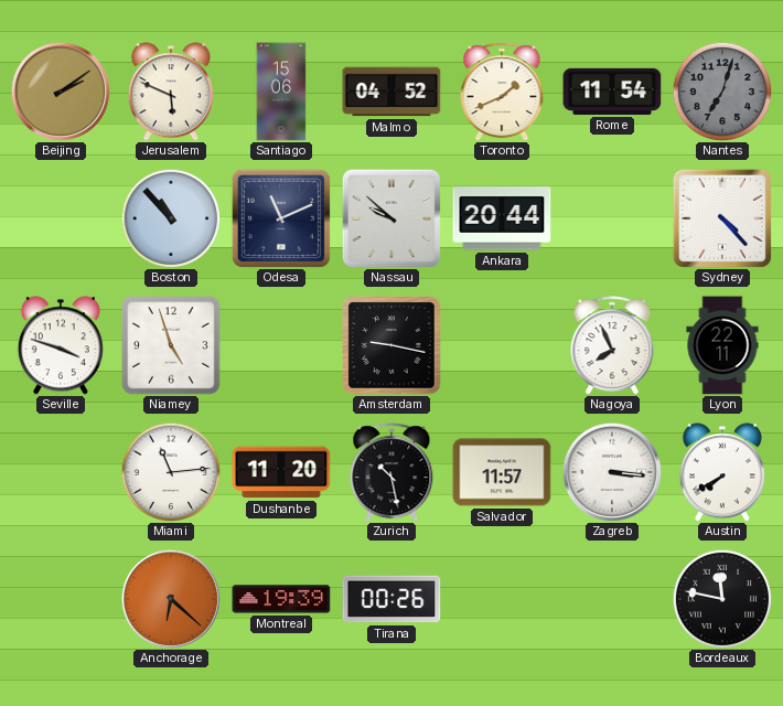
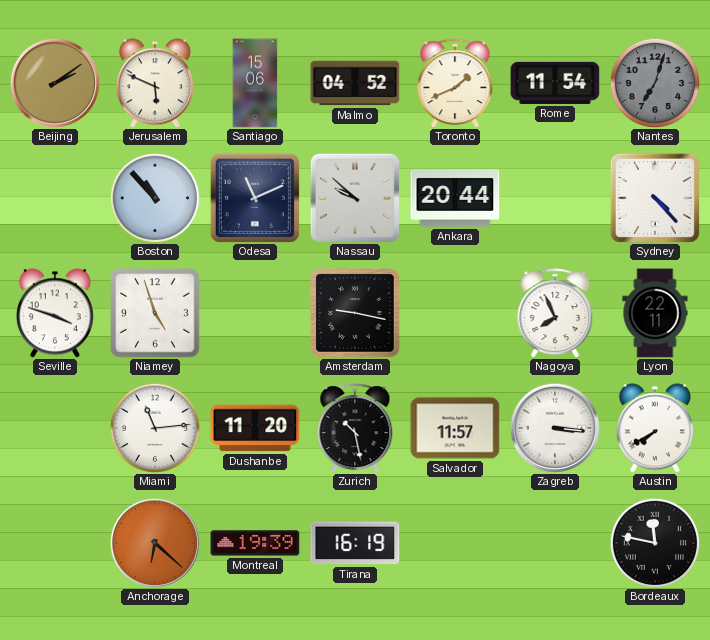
Tirana: 00:26 -> 16:19 (355, 543)
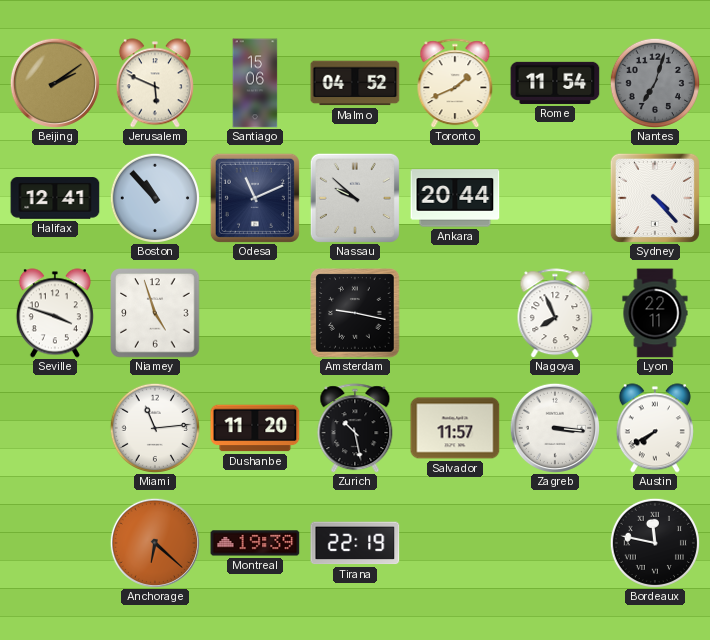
Halifax: none -> 12:41 (55, 198)
Tirana: 16:19 -> 22:19 (355, 543)
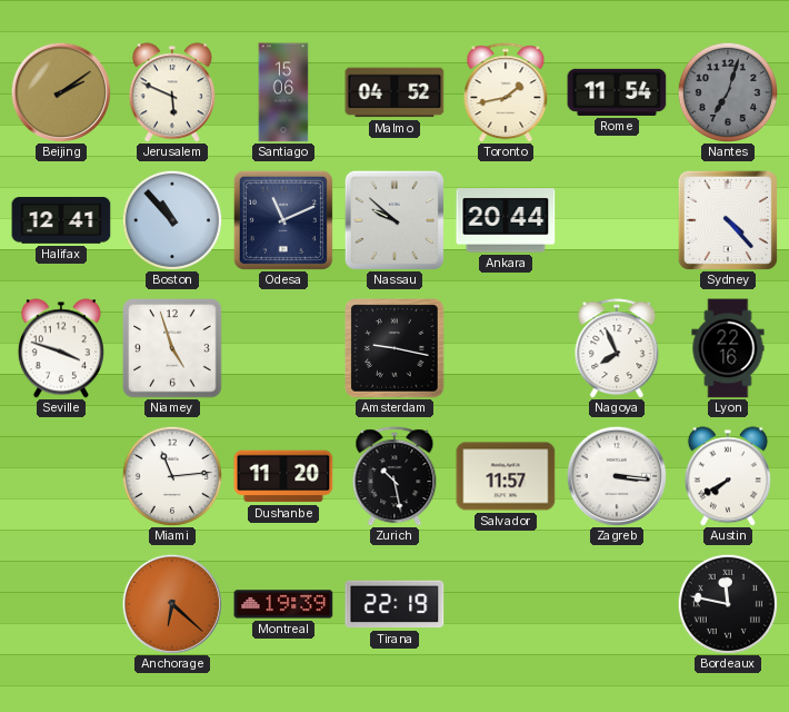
Toronto: 1:41 -> 1:43 (506, 92)
Lyon: 22:11 -> 22:16 (728, 348)
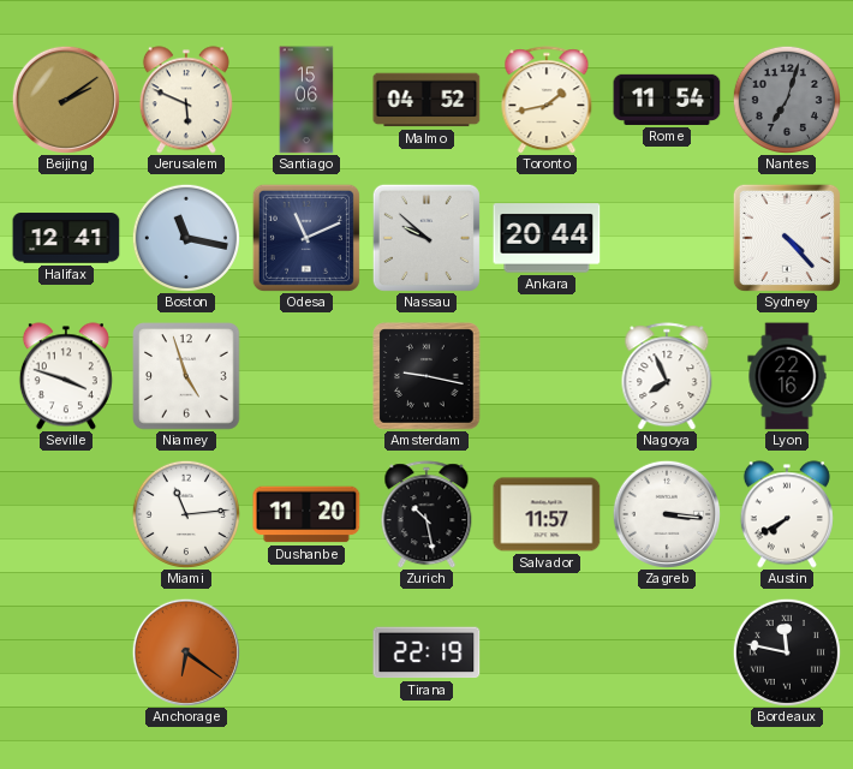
Boston: 10:53 -> 11:17 (185, 237)
Anchorage: 6:22 -> 6:21 (186, 652)
Montreal: 19:39 -> none (283, 604)
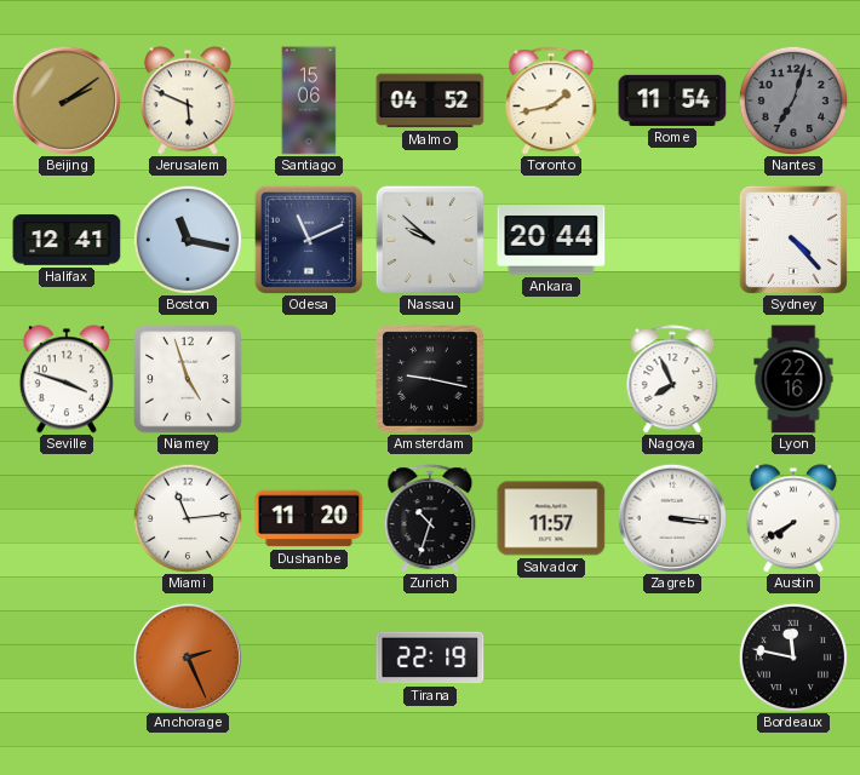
Zurich: 10:28 -> 10:33 (430, 518)
Anchorage: 6:21 -> 2:26 (188, 658)
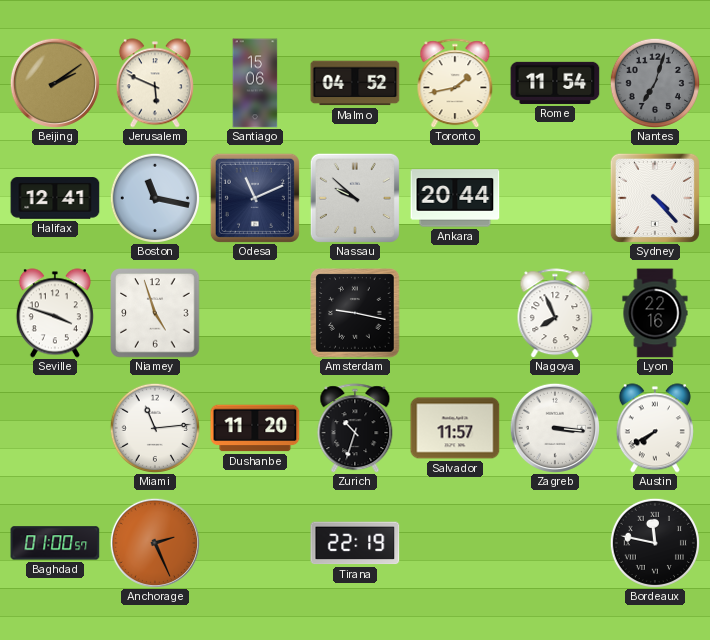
Baghdad: none -> 01:00 (55, 543)
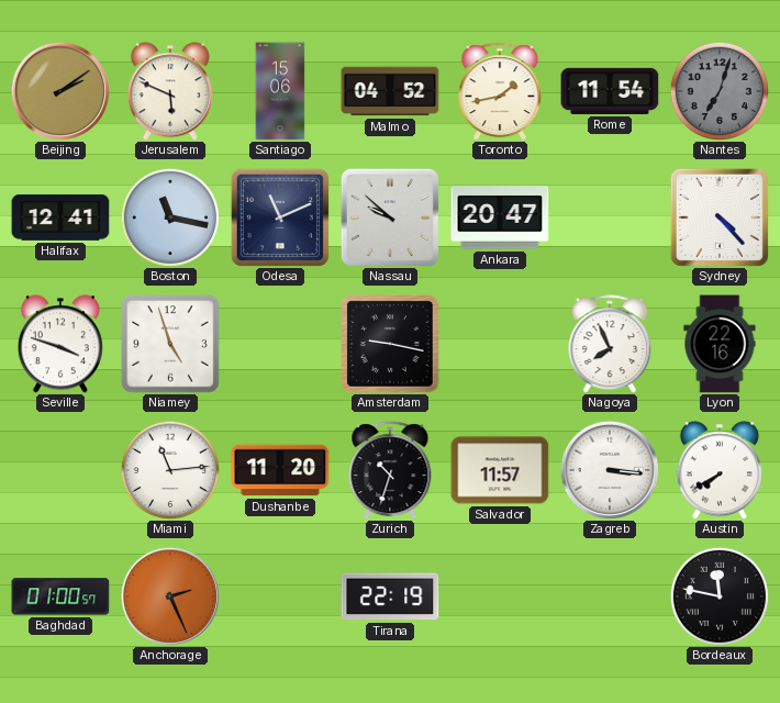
Ankara: 20:44 -> 20:47 (500, 217)
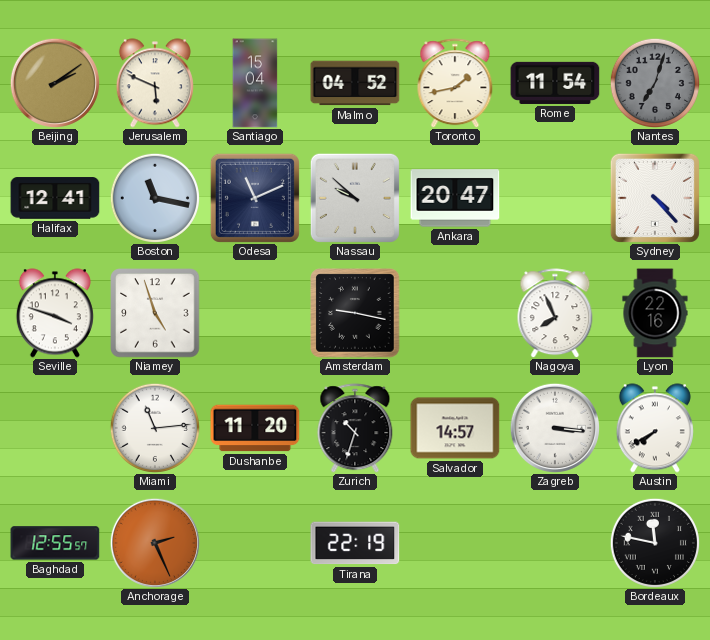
Santiago: 15:06 -> 15:04 (255, 83)
Salvador: 11:57 -> 14:57 (455, 428)
Baghdad: 01:00 -> 12:55 (55, 543)
